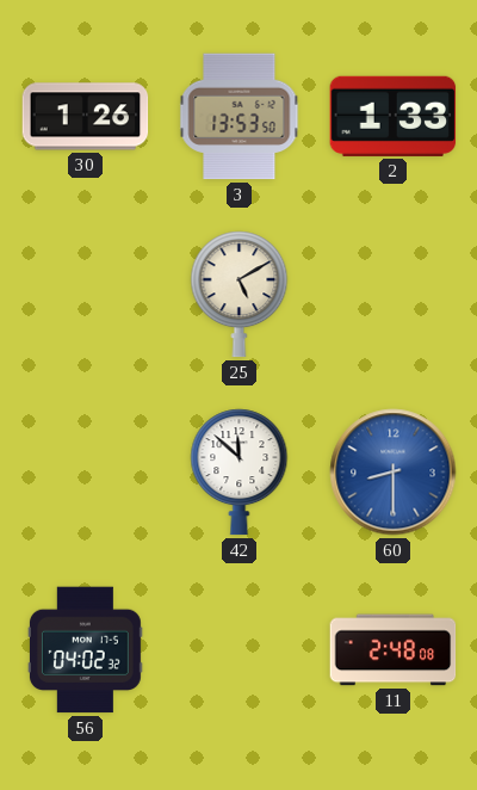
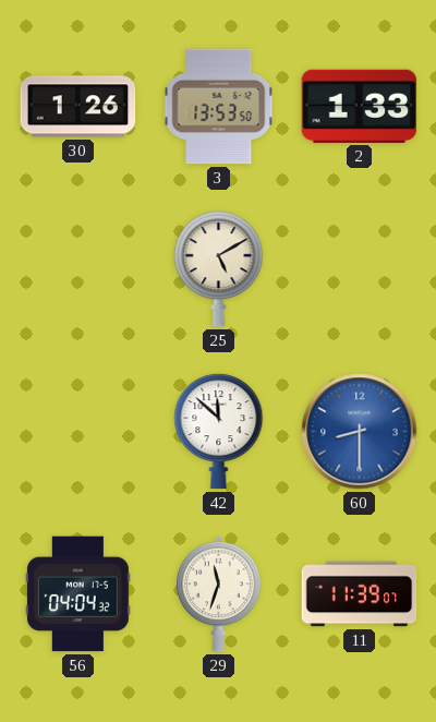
56: 04:02 -> 04:04 (77, 594)
29: none -> 11:33 (219, 594)
11: 2:48 -> 11:39 (360, 594)
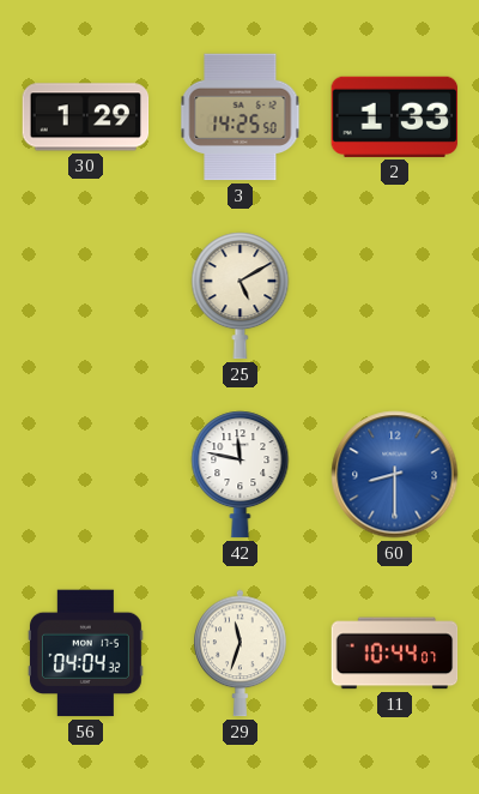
30: 1:26 -> 1:29 (86, 118)
3: 13:53 -> 14:25 (241, 118)
42: 11:52 -> 11:47 (241, 475)
11: 11:39 -> 10:44 (395, 654)
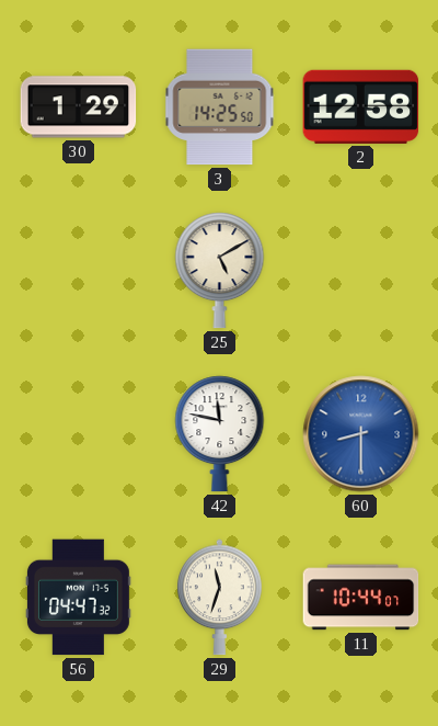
2: 1:33 -> 12:58 (361, 106)
56: 04:04 -> 04:47 (78, 598)
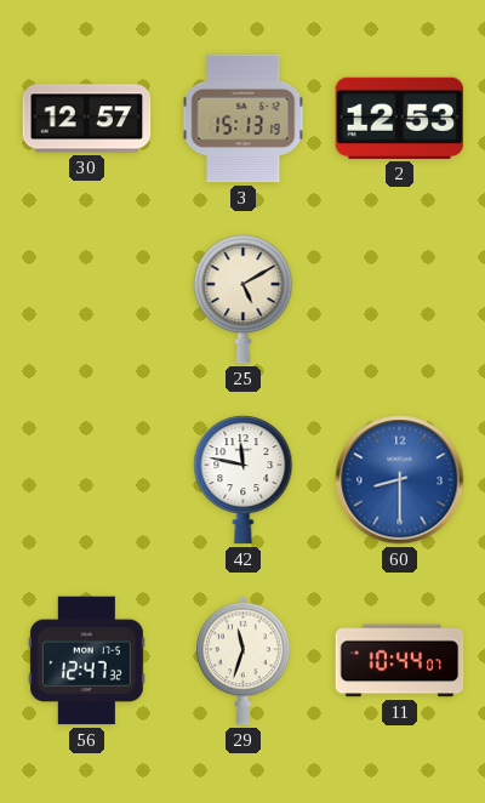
30: 1:29 -> 12:57 (87, 119)
3: 14:25 -> 15:13 (244, 119)
2: 12:58 -> 12:53 (400, 118)
56: 04:47 -> 12:47 (86, 661)
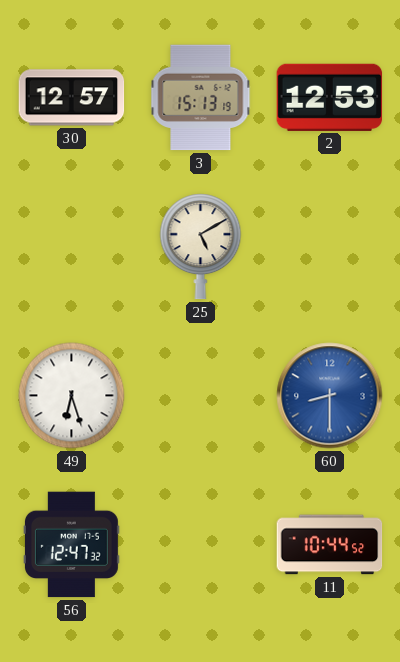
49: none -> 6:27 (72, 396)
42: 11:47 -> none (244, 480)
29: 11:33 -> none (244, 661)
11: 10:44:07 -> 10:44:52 (330, 545)
